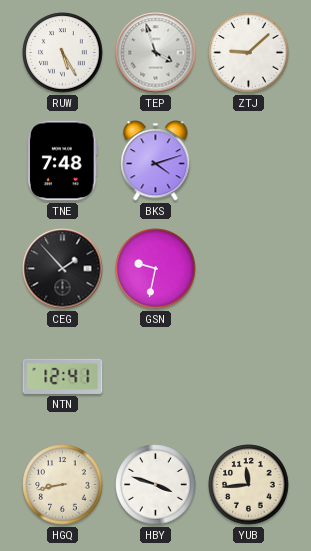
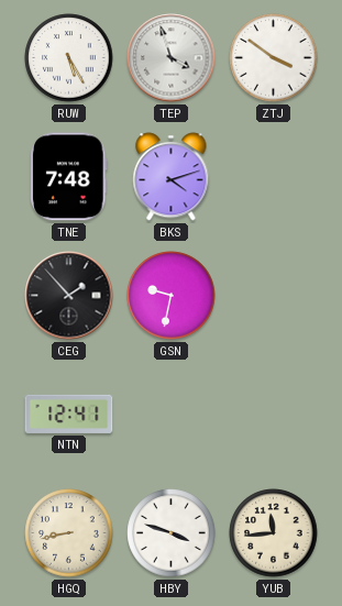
ZTJ: 9:08 -> 3:51 (274, 58)
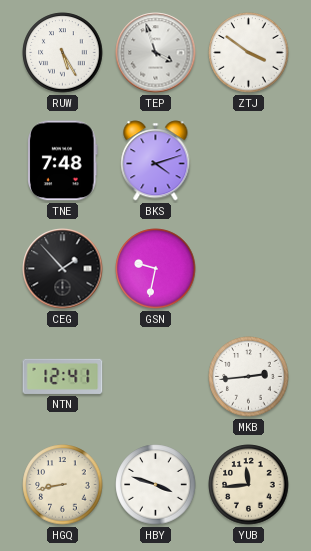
MKB: none -> 2:44 (249, 377)
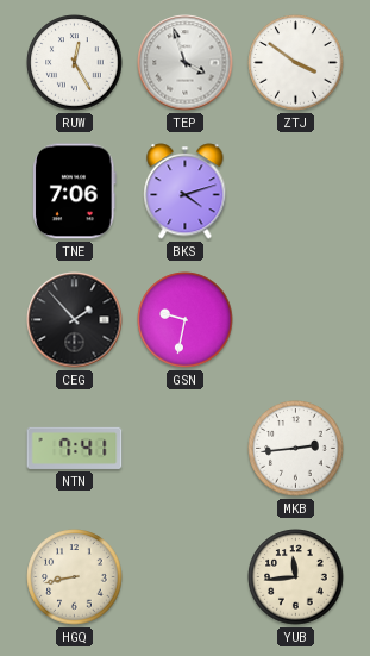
RUW: 5:25 -> 12:25 (75, 63)
TNE: 7:48 -> 7:06 (75, 192)
NTN: 12:41 -> 7:41 (75, 448)
HBY: 3:48 -> none (156, 485)
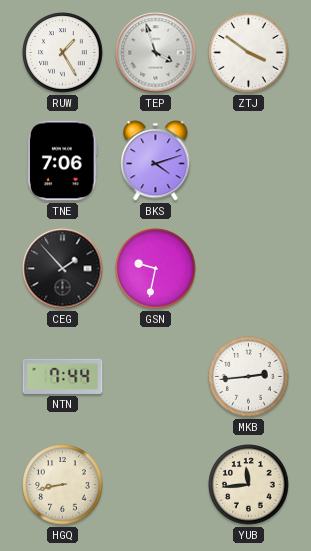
RUW: 12:25 -> 1:25 (63, 53)
NTN: 7:41 -> 7:44 (63, 376)
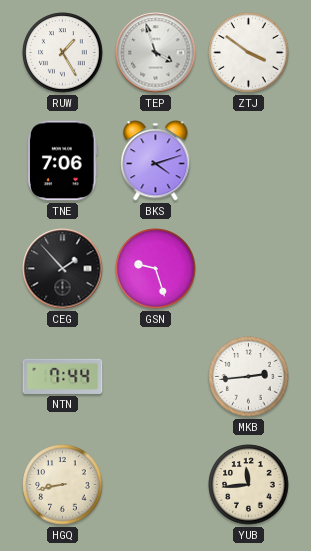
GSN: 9:32 -> 9:27 (156, 269)
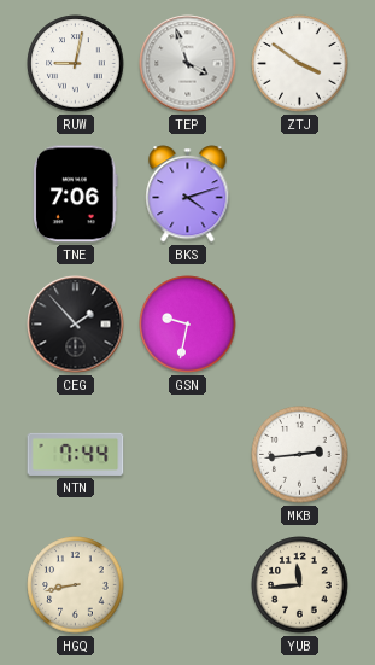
RUW: 1:25 -> 9:02 (76, 64)
GSN: 9:27 -> 9:32 (188, 325)
